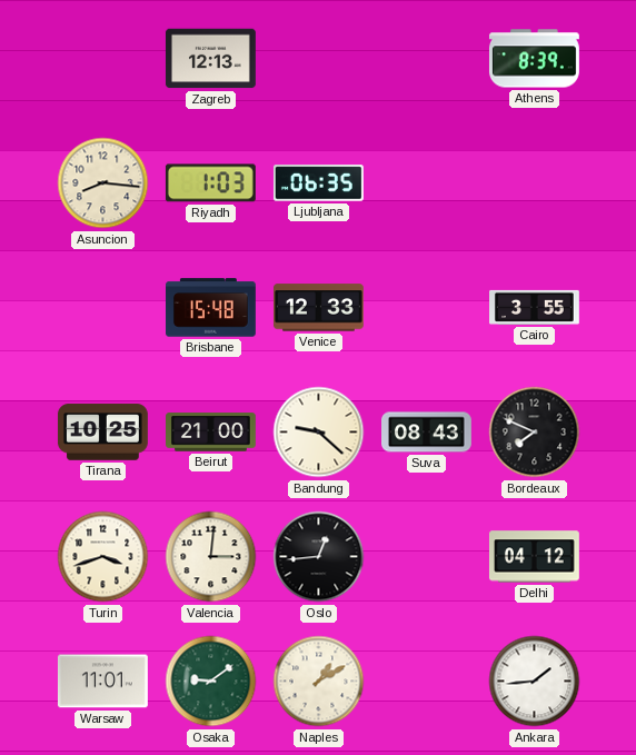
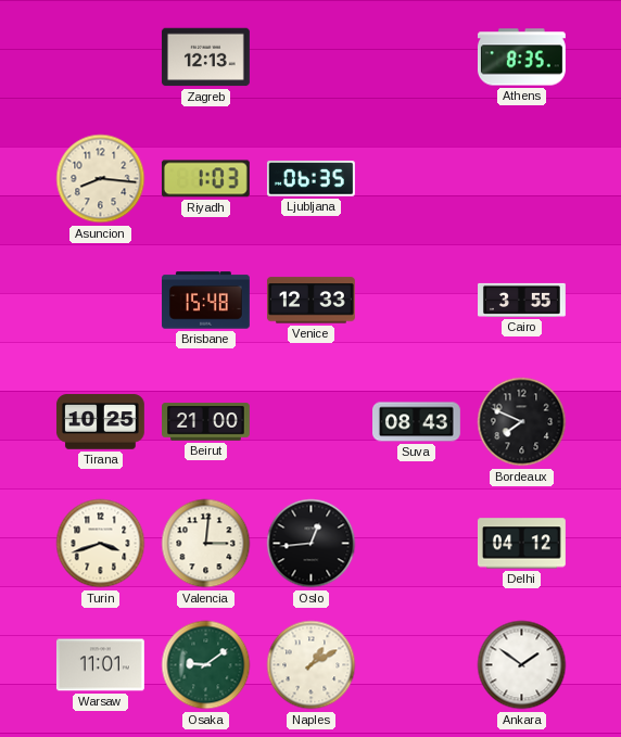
Athens: 8:39 -> 8:35 (521, 58)
Bandung: 9:22 -> none (319, 433)
Ankara: 1:44 -> 1:51 (522, 665)
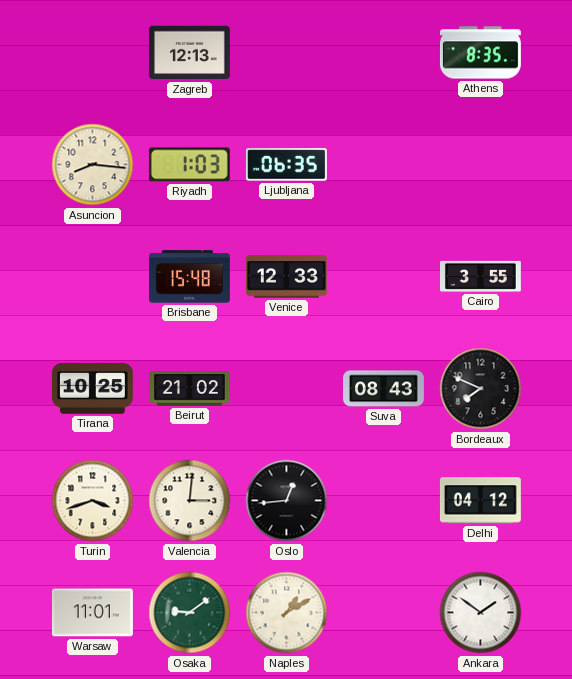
Beirut: 21:00 -> 21:02 (190, 389)
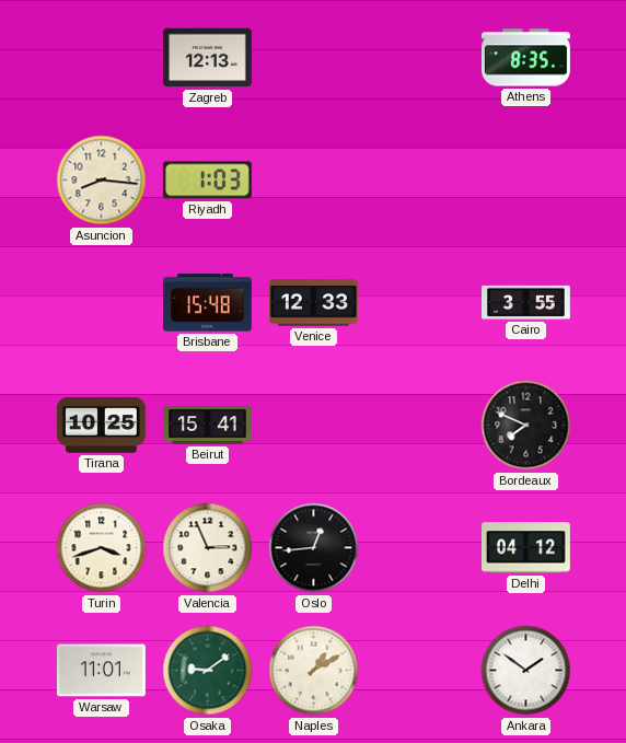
Ljubljana: 06:35 -> none (286, 165)
Beirut: 21:02 -> 15:41 (208, 426)
Suva: 08:43 -> none (384, 389)
Valencia: 3:01 -> 2:56 (208, 548)
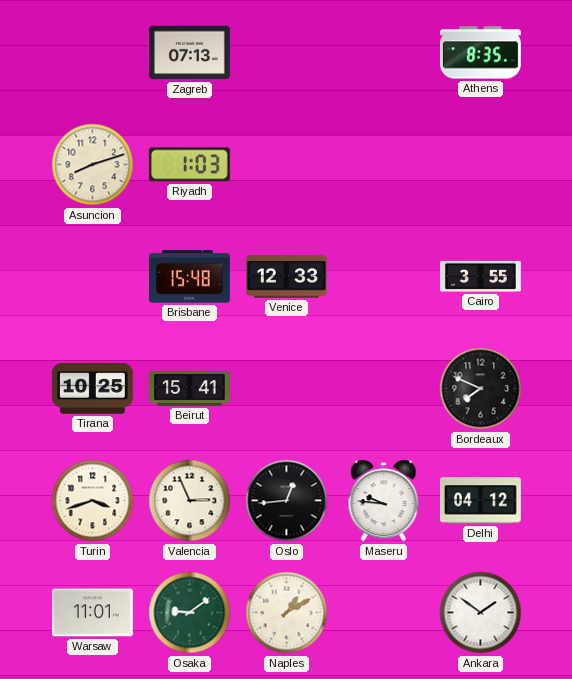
Zagreb: 12:13 -> 07:13 (189, 53)
Asuncion: 8:16 -> 8:12 (93, 165)
Maseru: none -> 9:46 (384, 501)
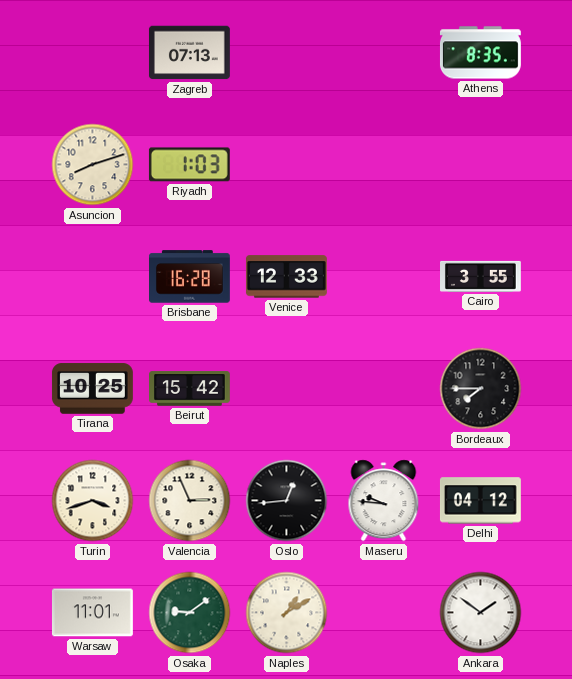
Brisbane: 15:48 -> 16:28 (190, 277)
Beirut: 15:41 -> 15:42 (190, 389)
Bordeaux: 7:49 -> 7:45 (481, 389)
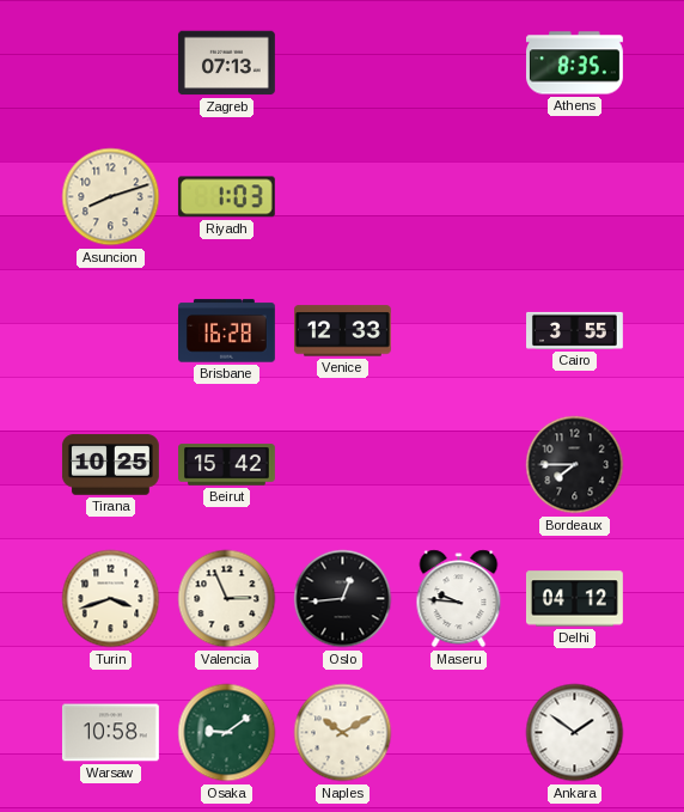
Warsaw: 11:01 -> 10:58 (110, 733)
Naples: 1:10 -> 10:10 (343, 733)
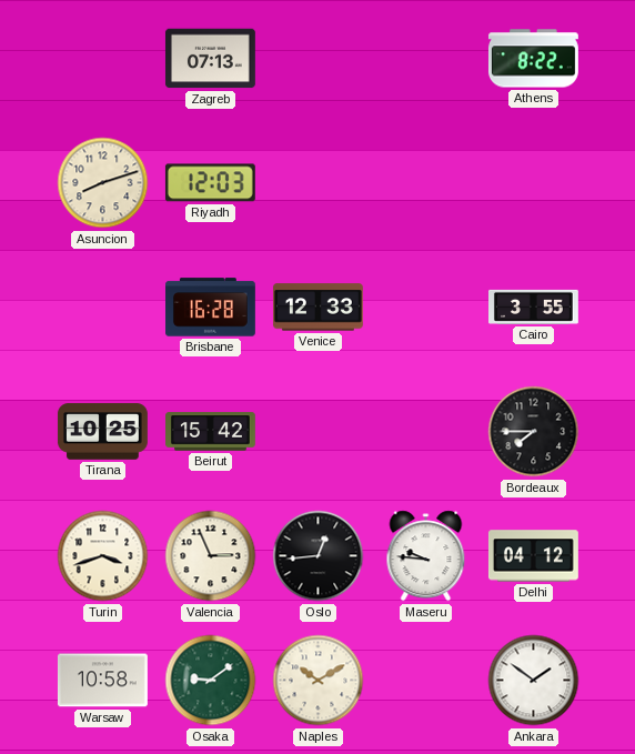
Athens: 8:35 -> 8:22 (533, 59)
Riyadh: 1:03 -> 12:03 (210, 183)
